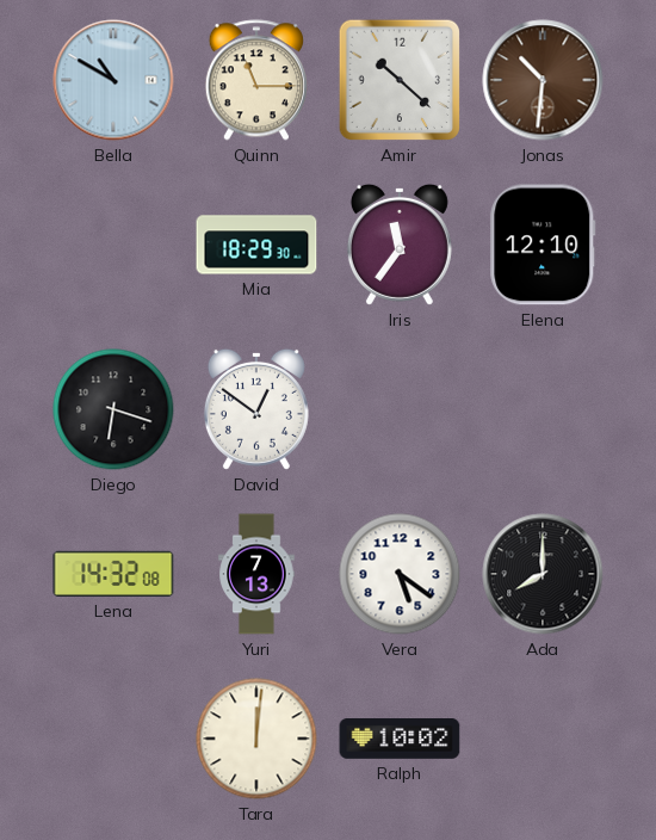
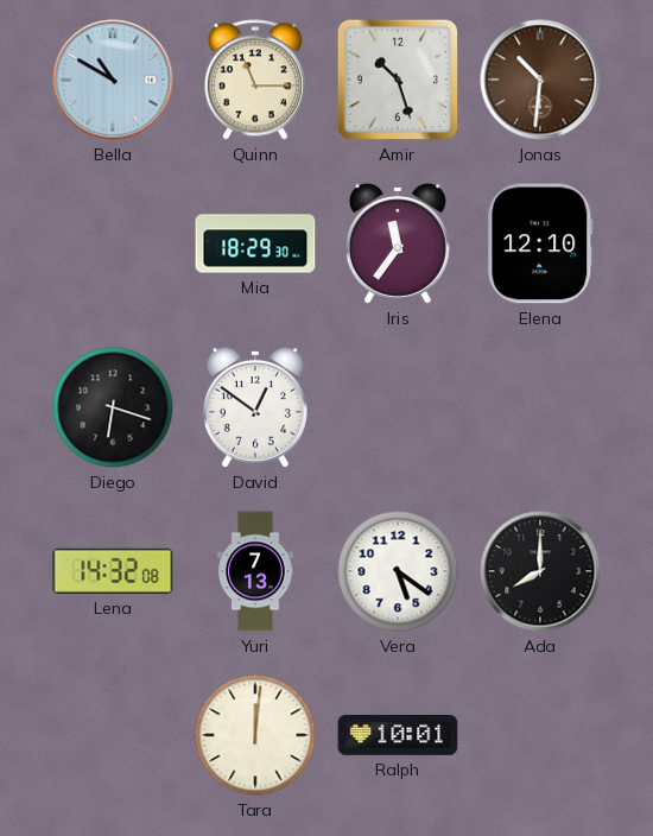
Amir: 10:22 -> 10:27 (398, 80)
Ralph: 10:02 -> 10:01 (398, 736)
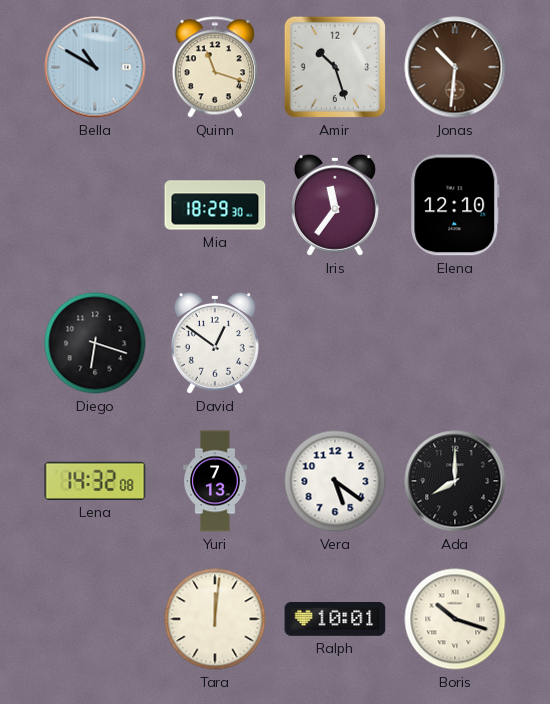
Quinn: 11:15 -> 11:18 (215, 67)
Boris: none -> 10:18 (455, 619)
